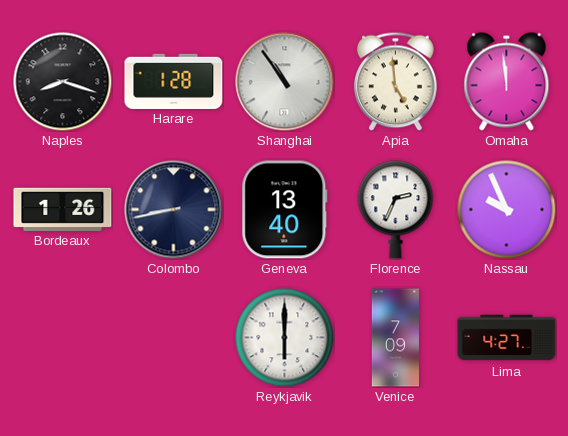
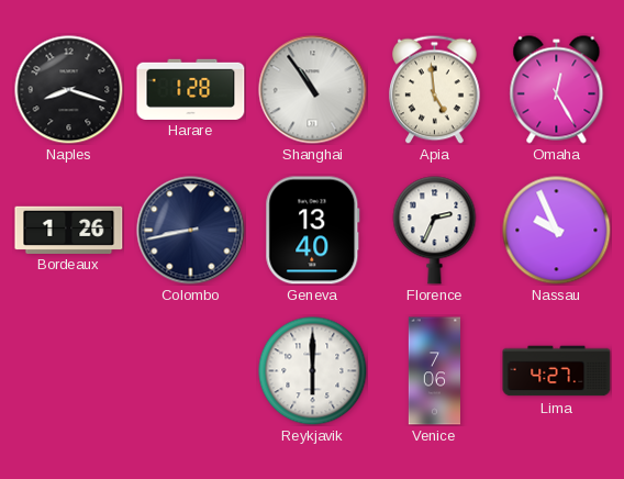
Omaha: 11:59 -> 12:25 (557, 90)
Venice: 7:09 -> 7:06 (435, 371)
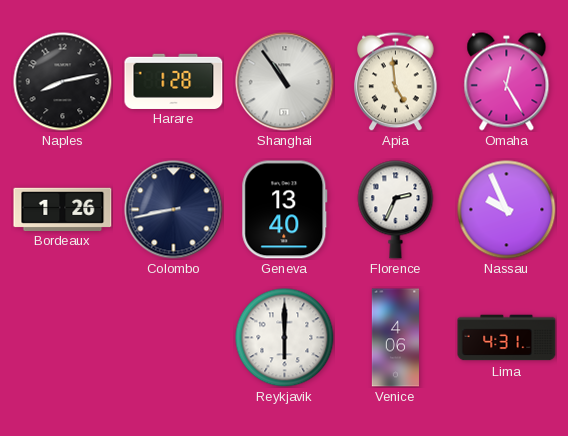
Naples: 8:18 -> 8:13 (63, 82)
Venice: 7:06 -> 4:06 (396, 338)
Lima: 4:27 -> 4:31 (507, 338)
